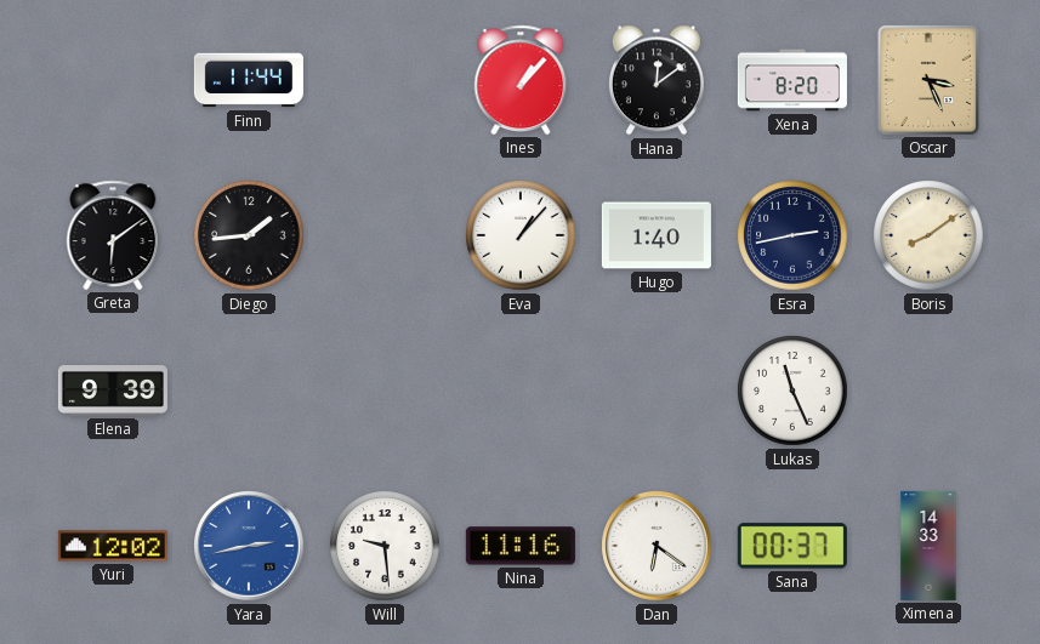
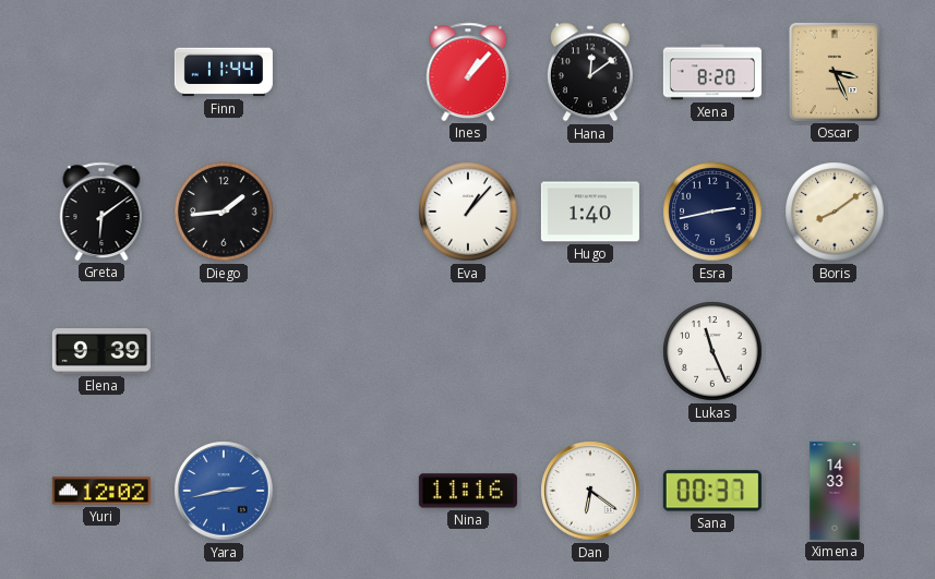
Will: 9:29 -> none (385, 546)
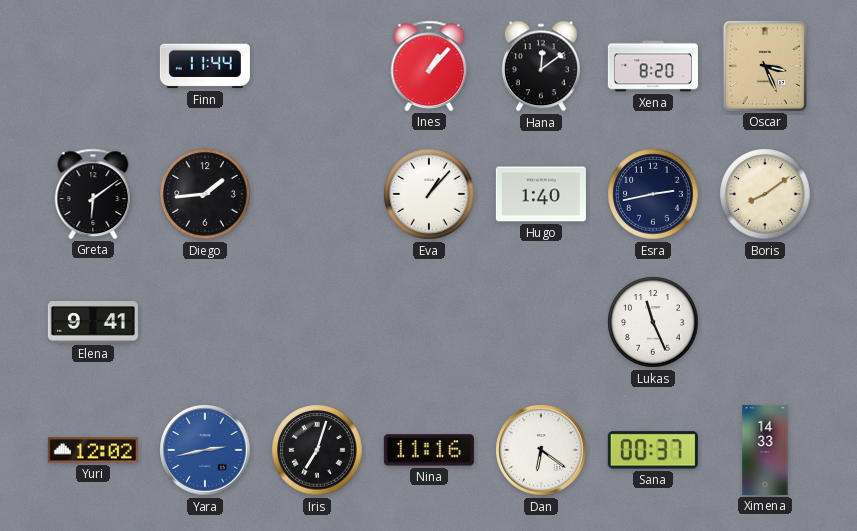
Elena: 9:39 -> 9:41 (93, 322)
Iris: none -> 7:03 (317, 450)
